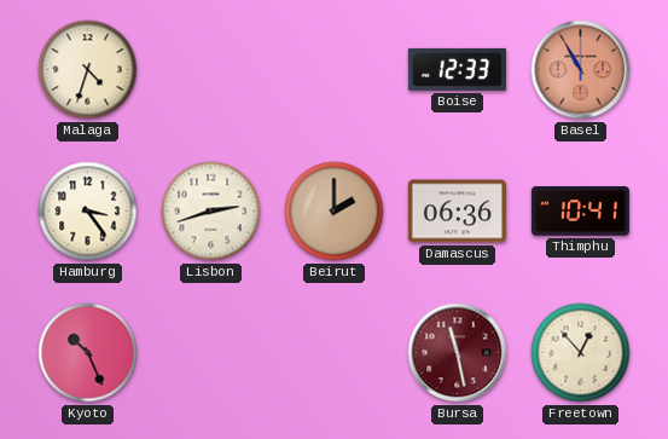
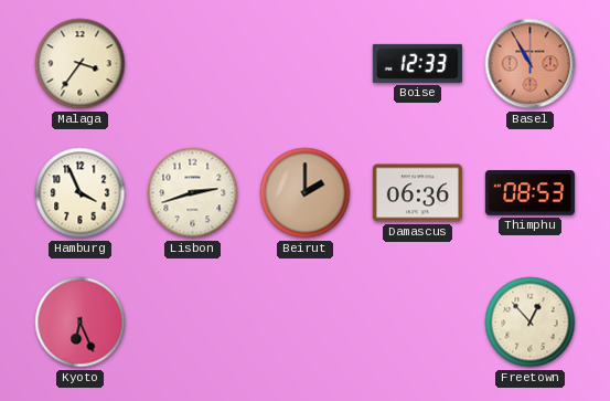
Malaga: 4:33 -> 3:36 (81, 64)
Hamburg: 3:24 -> 3:56 (81, 193)
Thimphu: 10:41 -> 08:53 (529, 193)
Kyoto: 10:26 -> 6:26 (81, 323)
Bursa: 11:28 -> none (458, 353)
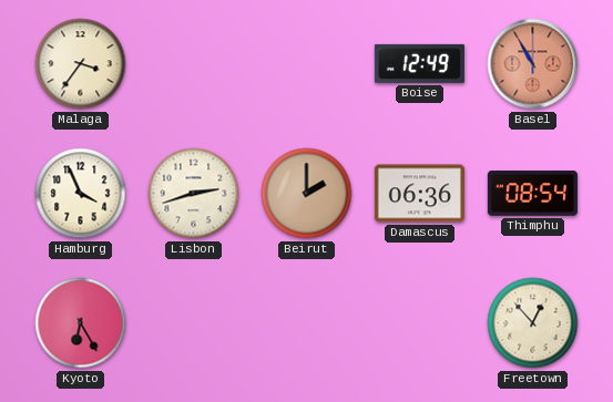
Boise: 12:33 -> 12:49 (419, 63)
Thimphu: 08:53 -> 08:54 (532, 194)
Kyoto: 6:26 -> 6:25 (81, 323)
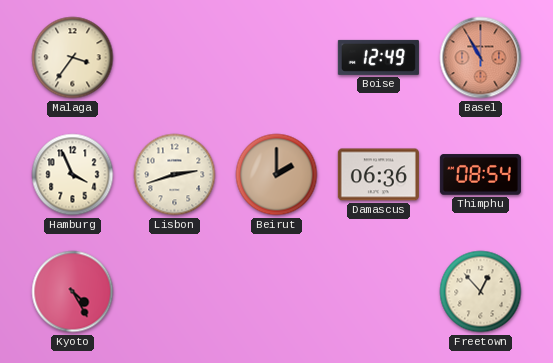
Kyoto: 6:25 -> 4:25 (73, 292)
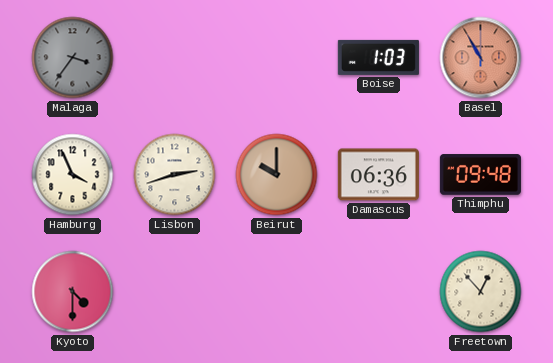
Malaga dial: cream -> grey (73, 58)
Boise: 12:49 -> 1:03 (378, 57)
Beirut: 2:00 -> 10:00 (277, 175)
Thimphu: 08:54 -> 09:48 (480, 175)
Kyoto: 4:25 -> 4:30 (73, 292)
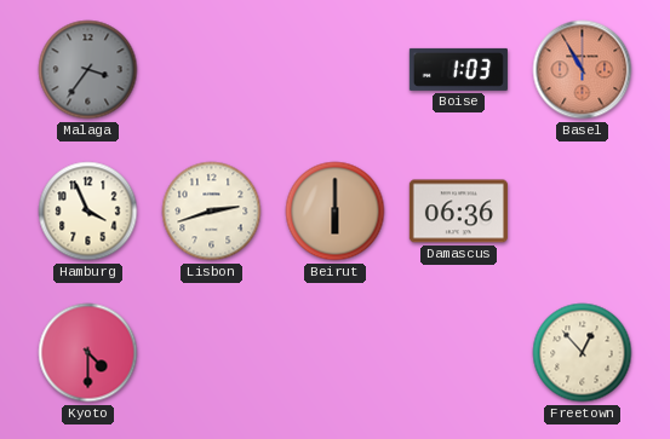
Beirut: 10:00 -> 6:00 (336, 212)
Thimphu: 09:48 -> none (480, 175)
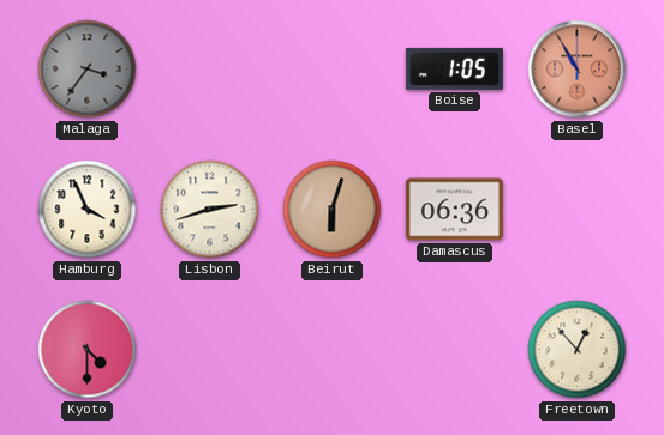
Boise: 1:03 -> 1:05 (454, 68)
Beirut: 6:00 -> 6:03 (333, 210)
